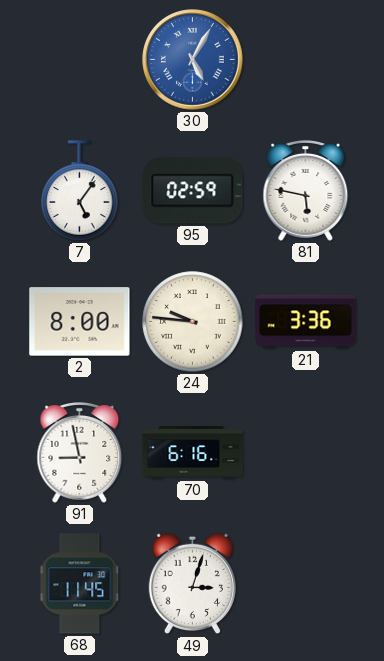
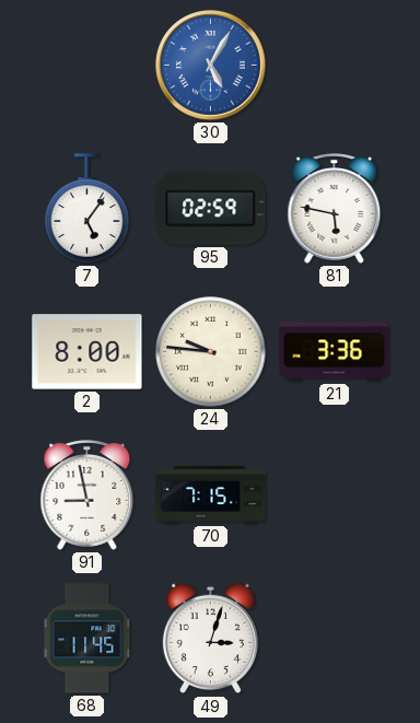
70: 6:16 -> 7:15 (211, 495)
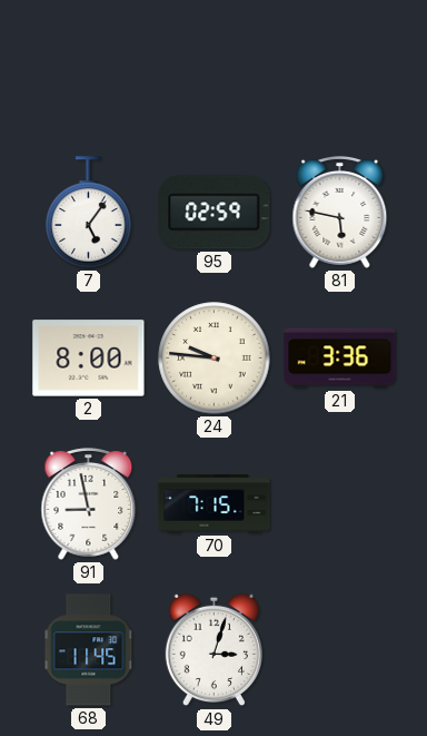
30: 5:05 -> none (211, 66)
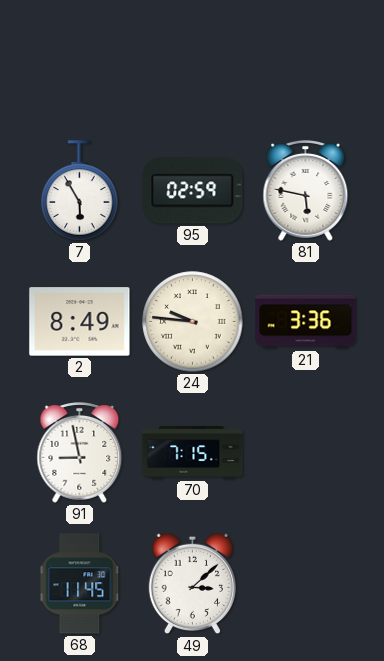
7: 5:06 -> 5:55 (80, 191)
2: 8:00 -> 8:49 (80, 322)
49: 3:03 -> 3:08 (192, 584)
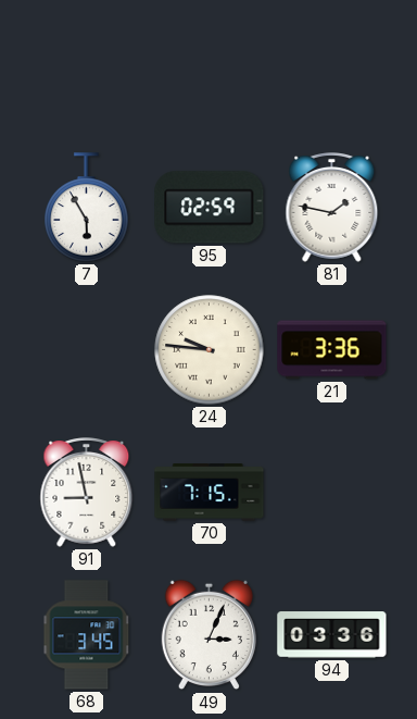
81: 5:47 -> 1:47 (332, 208)
2: 8:49 -> none (80, 322)
68: 11:45 -> 3:45 (87, 635)
49: 3:08 -> 3:04 (208, 635)
94: none -> 03:36 (332, 635)
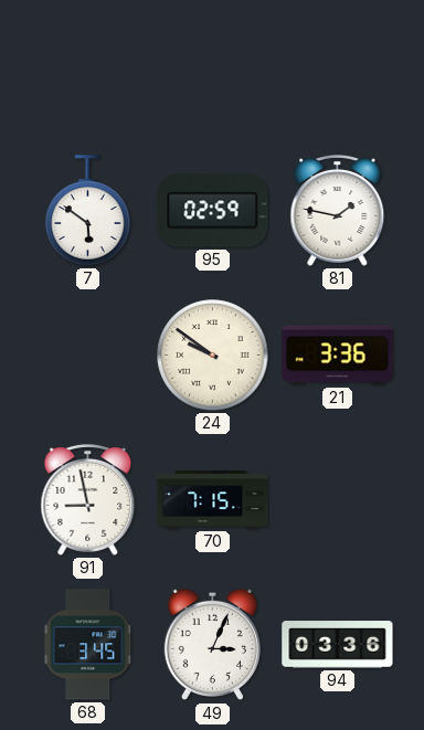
7: 5:55 -> 5:51 (88, 211)
24: 9:46 -> 9:51 (213, 356)
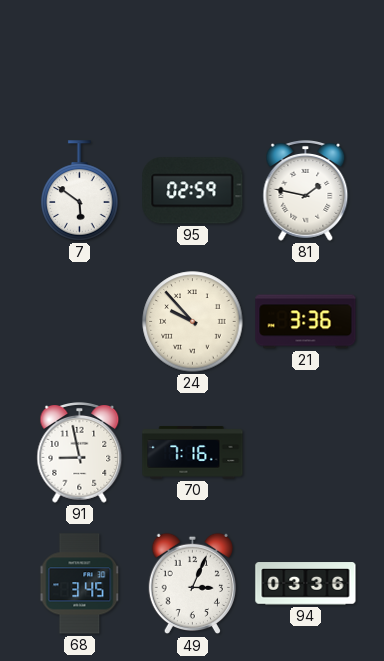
24: 9:51 -> 9:53 (193, 322)
70: 7:15 -> 7:16 (193, 453)
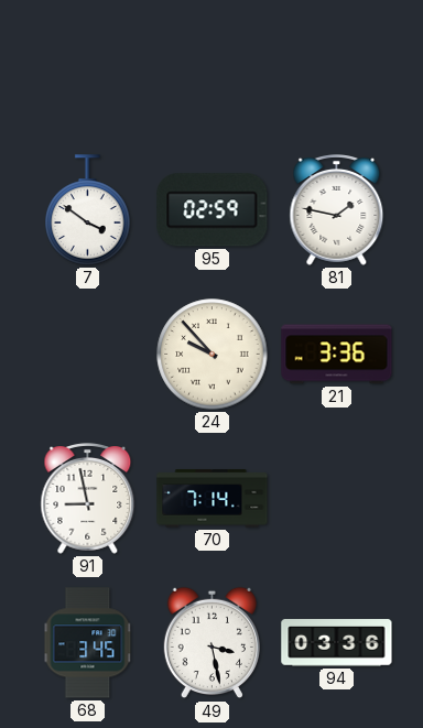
7: 5:51 -> 3:51 (88, 210)
70: 7:16 -> 7:14 (213, 499)
49: 3:04 -> 3:28 (211, 643)
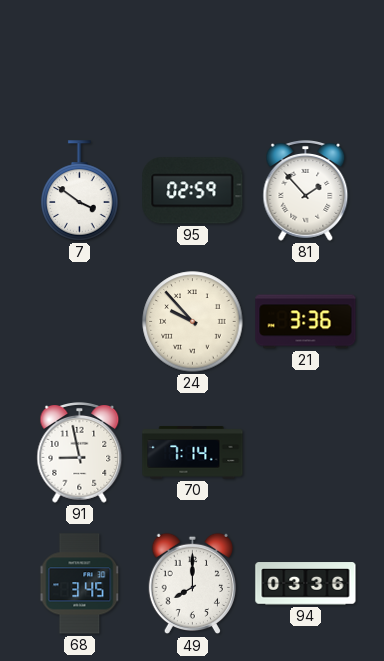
81: 1:47 -> 1:53 (306, 191)
49: 3:28 -> 8:00 (192, 584)
